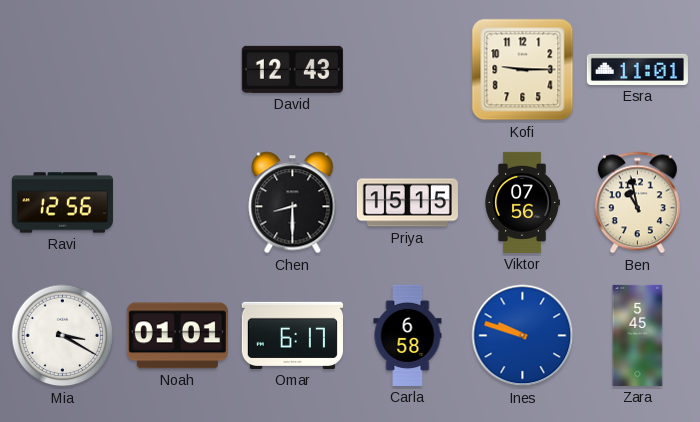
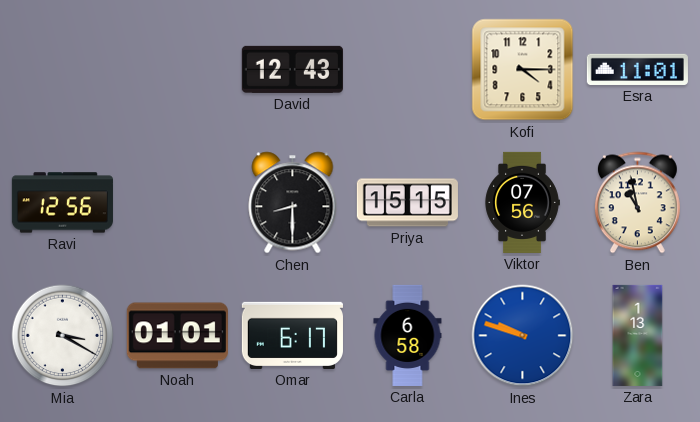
Kofi: 9:15 -> 4:15 (523, 70)
Zara: 5:45 -> 1:13 (638, 335)
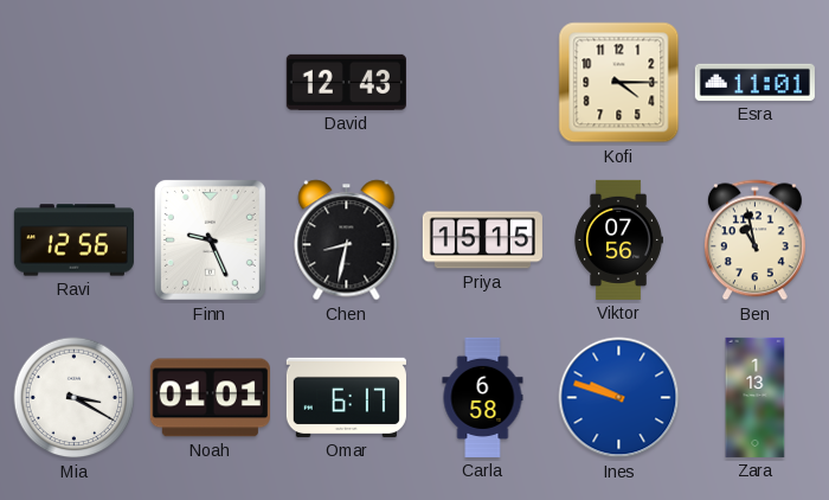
Finn: none -> 9:26 (210, 239)
Chen: 8:30 -> 8:32 (347, 241)
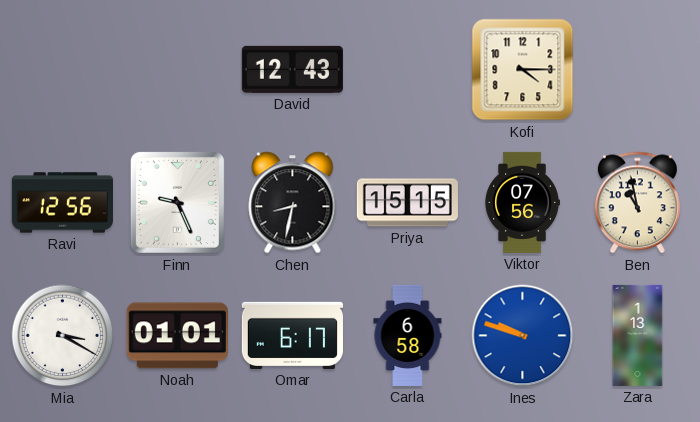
Esra: 11:01 -> none (754, 82)
